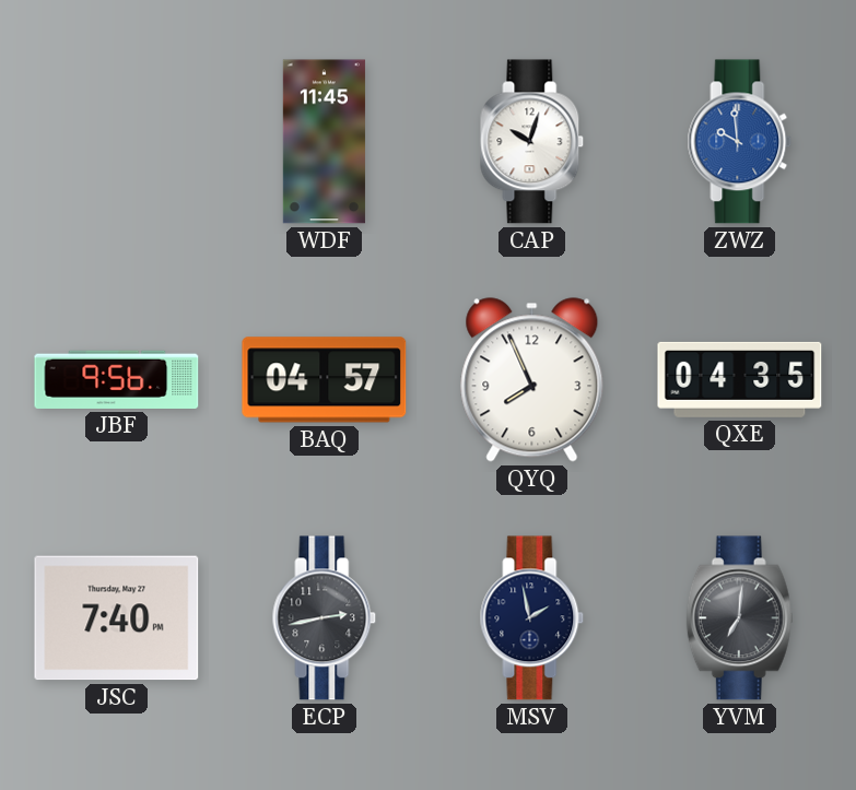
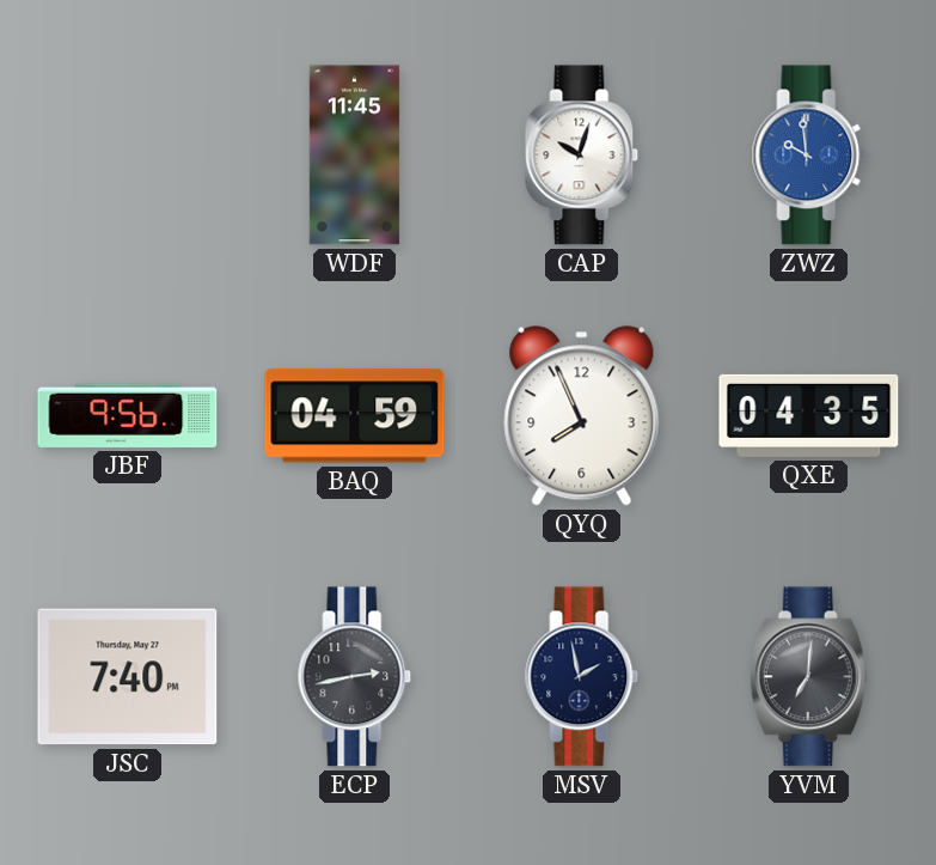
BAQ: 04:57 -> 04:59 (355, 416)
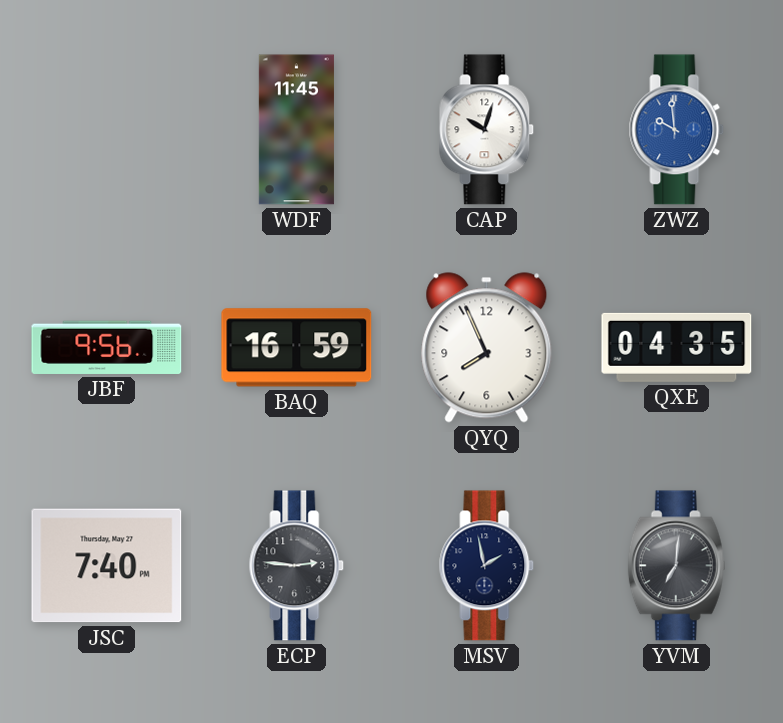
BAQ: 04:59 -> 16:59 (297, 348)
ECP: 2:43 -> 2:46 (297, 566)
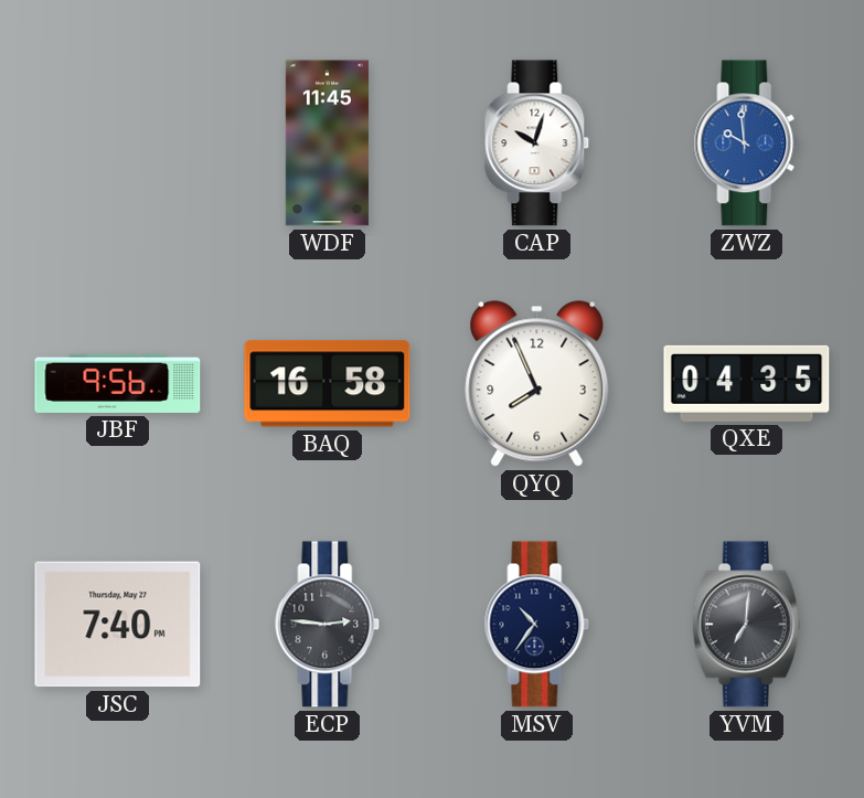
BAQ: 16:59 -> 16:58 (328, 384)
MSV: 1:58 -> 10:36 (537, 625)
